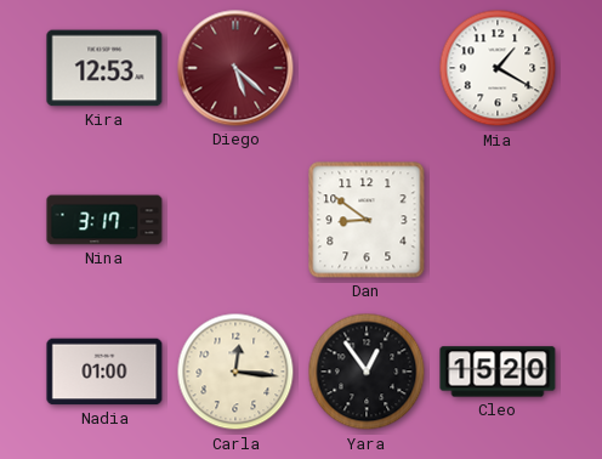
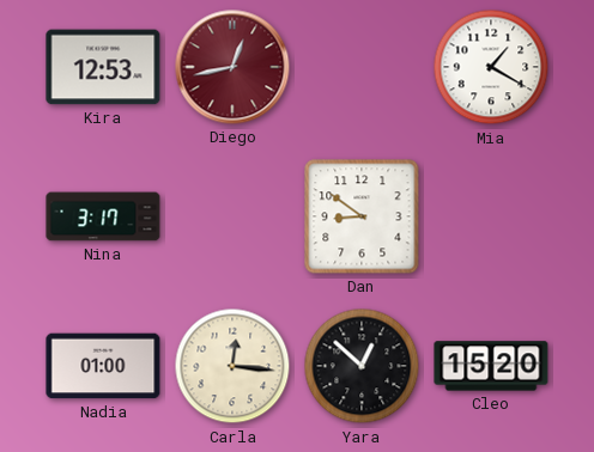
Diego: 5:22 -> 12:43 (232, 67)
Yara: 12:54 -> 12:52 (362, 366)
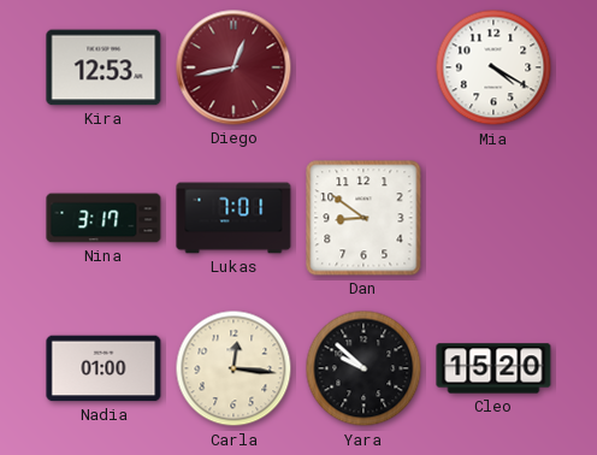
Mia: 1:20 -> 4:20 (493, 67)
Lukas: none -> 7:01 (234, 218)
Yara: 12:52 -> 9:52 (363, 368)
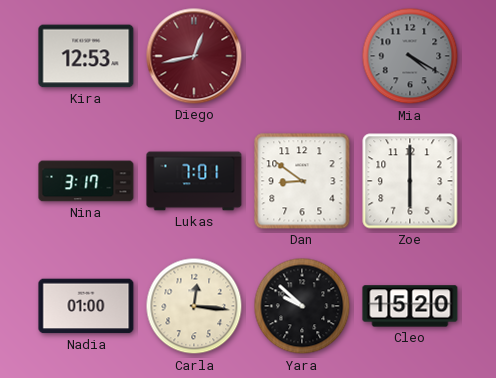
Mia dial: white -> grey (410, 56)
Zoe: none -> 6:00 (410, 181)
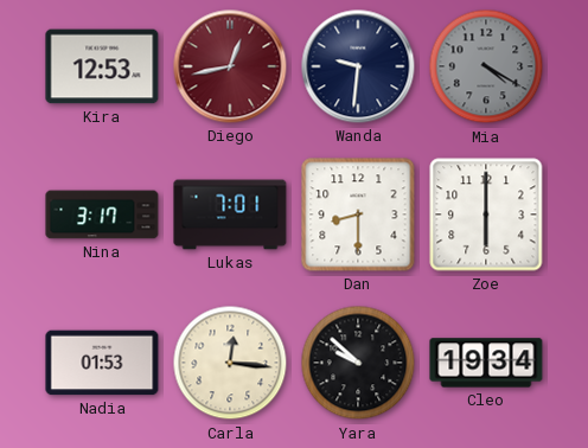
Wanda: none -> 9:31 (358, 66)
Dan: 8:51 -> 8:30 (358, 215)
Nadia: 01:00 -> 01:53 (102, 363)
Cleo: 15:20 -> 19:34 (486, 363)
